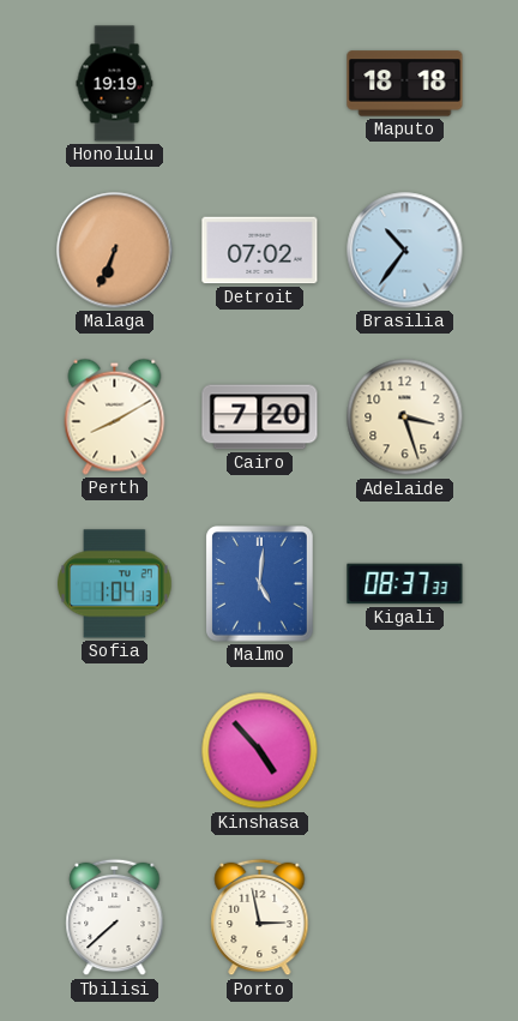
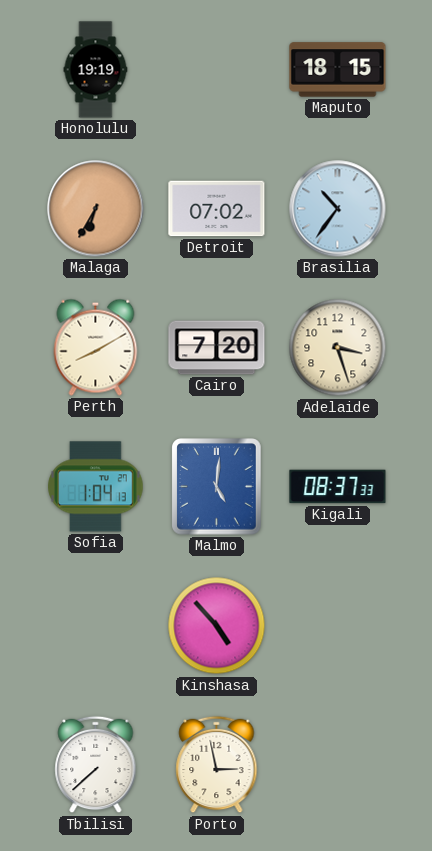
Maputo: 18:18 -> 18:15 (338, 70)
Malaga: 6:34 -> 6:35 (96, 209)
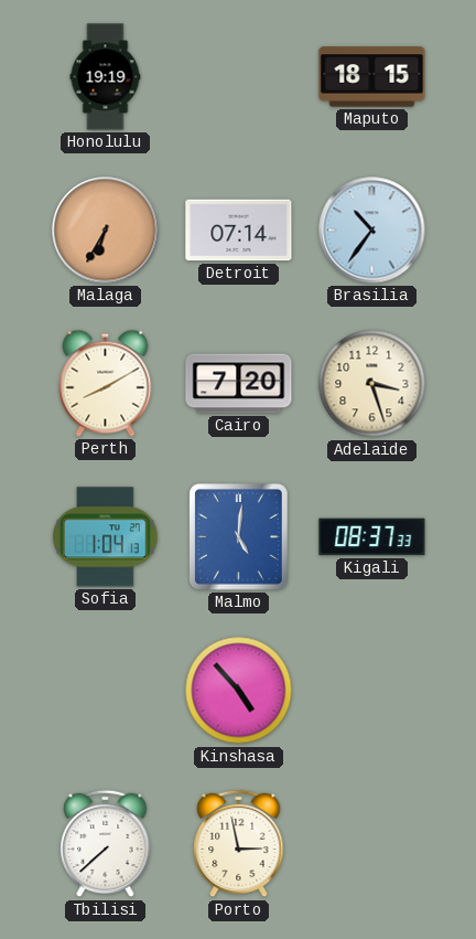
Detroit: 07:02 -> 07:14 (239, 231)
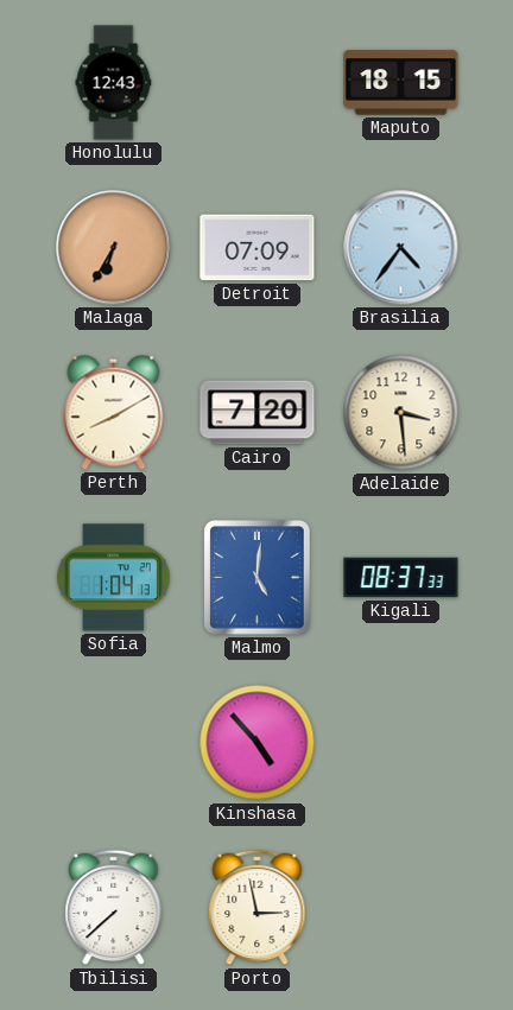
Honolulu: 19:19 -> 12:43 (114, 83)
Detroit: 07:14 -> 07:09 (258, 248)
Brasilia: 10:36 -> 4:36 (401, 248)
Adelaide: 3:27 -> 3:29 (401, 413)
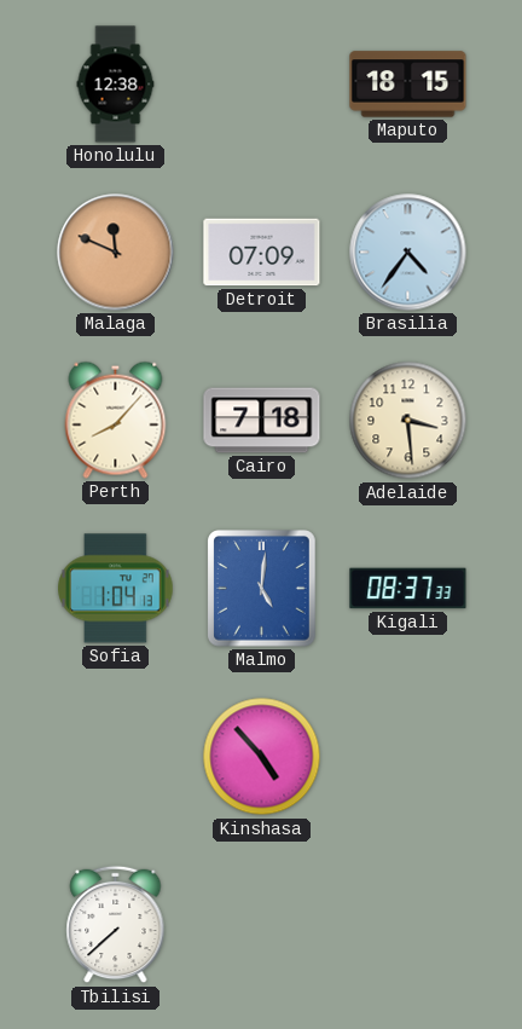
Honolulu: 12:43 -> 12:38 (116, 85)
Malaga: 6:35 -> 11:49 (116, 253)
Perth: 8:10 -> 8:07 (116, 420)
Cairo: 7:20 -> 7:18 (262, 421)
Porto: 2:58 -> none (258, 908)
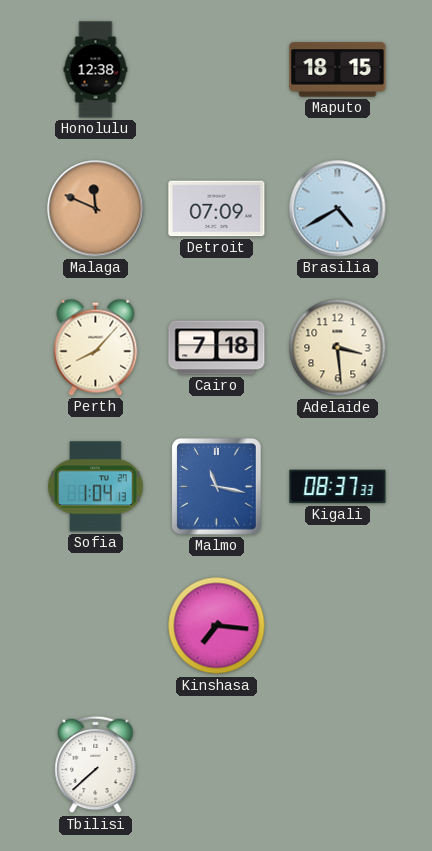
Brasilia: 4:36 -> 4:40 (338, 209)
Malmo: 5:01 -> 11:17 (217, 487)
Kinshasa: 4:53 -> 7:16 (217, 626)
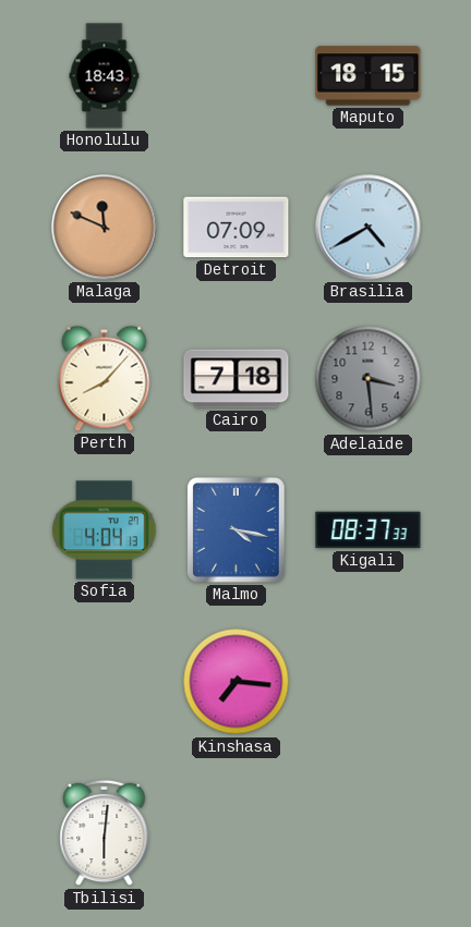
Honolulu: 12:38 -> 18:43 (105, 76)
Adelaide dial: cream -> grey (369, 379)
Sofia: 1:04 -> 4:04 (105, 530)
Malmo: 11:17 -> 4:17 (237, 530)
Tbilisi: 7:38 -> 6:01 (105, 833)
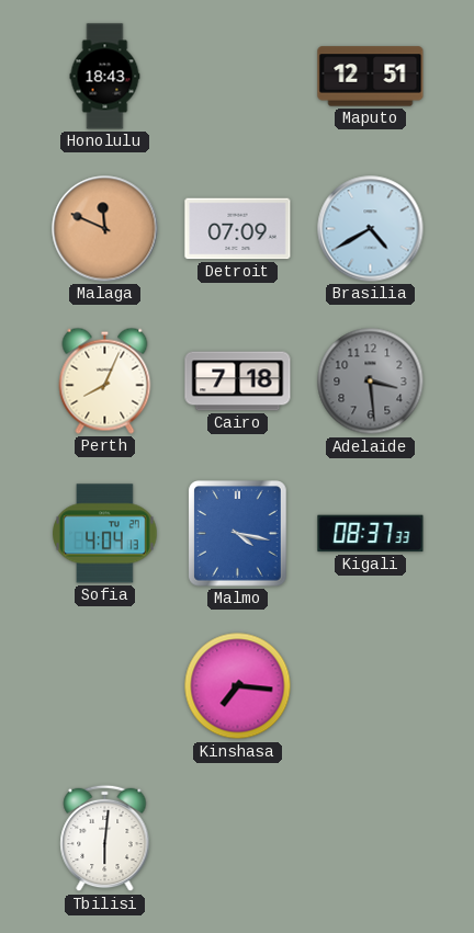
Maputo: 18:15 -> 12:51 (371, 77)
Perth: 8:07 -> 8:04 (105, 380)
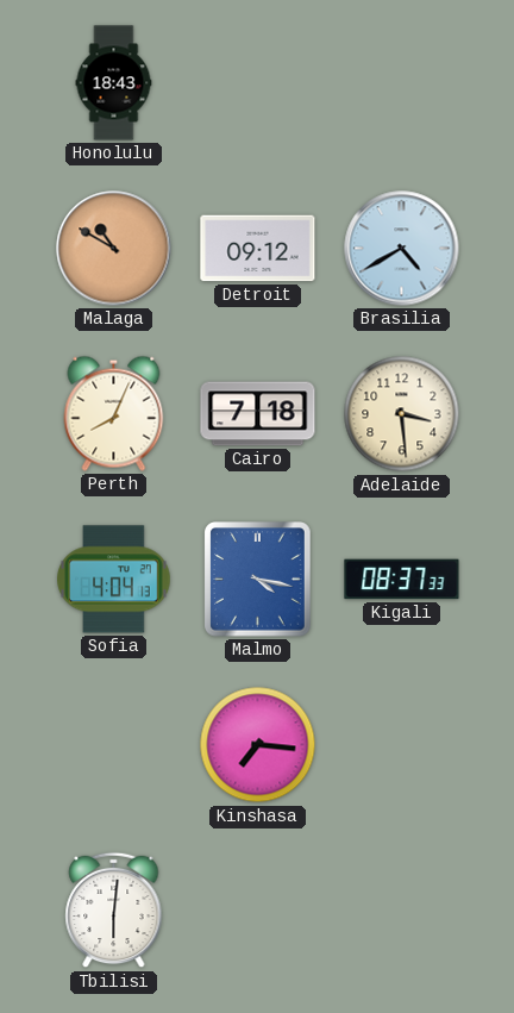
Maputo: 12:51 -> none (371, 77)
Malaga: 11:49 -> 10:50 (114, 249)
Detroit: 07:09 -> 09:12 (258, 249)
Adelaide dial: grey -> cream (402, 414)
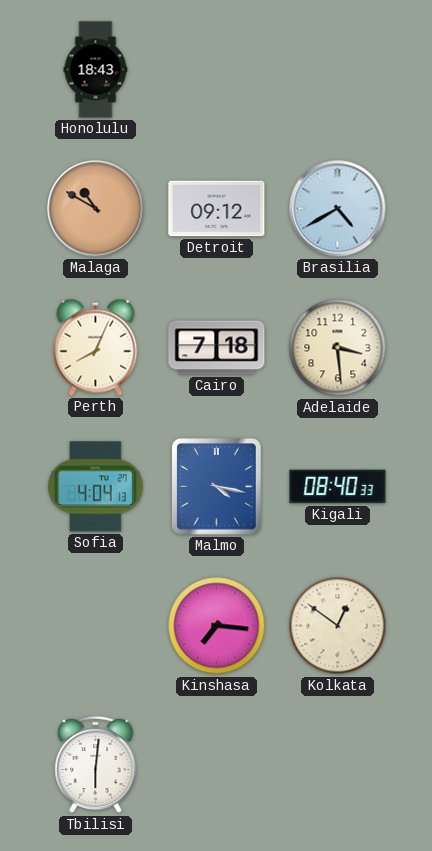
Kigali: 08:37 -> 08:40 (338, 487)
Kolkata: none -> 12:51 (338, 626)
